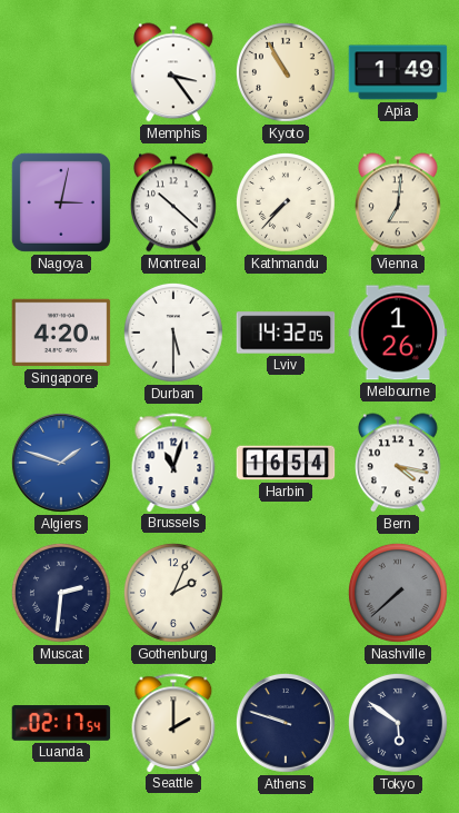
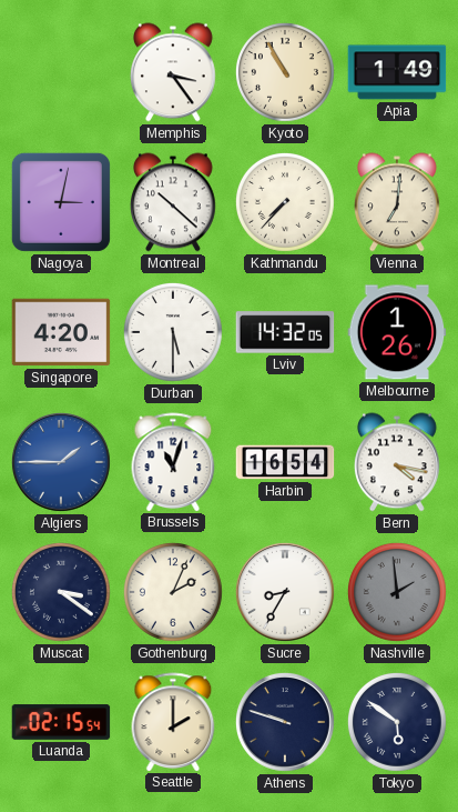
Algiers: 1:48 -> 1:45 (61, 462)
Muscat: 2:31 -> 3:21 (61, 592)
Sucre: none -> 8:35 (285, 592)
Nashville: 7:38 -> 1:59 (397, 592)
Luanda: 02:17 -> 02:15 (61, 722)
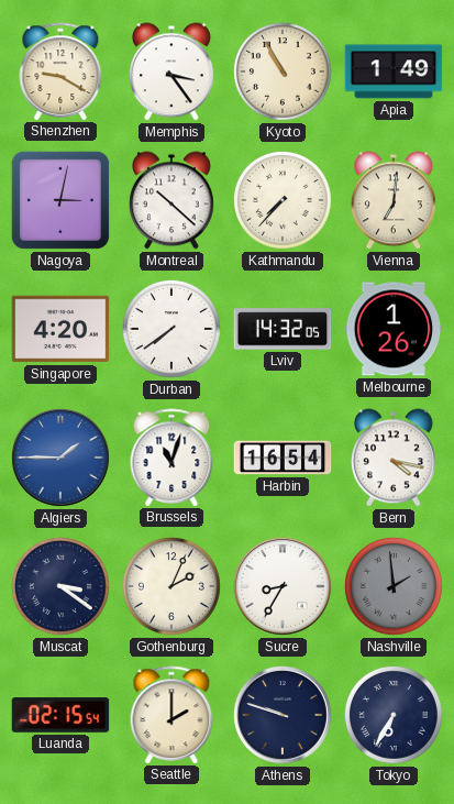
Shenzhen: none -> 9:20 (60, 71)
Durban: 5:30 -> 7:39 (171, 329)
Tokyo: 5:51 -> 6:35 (394, 715)
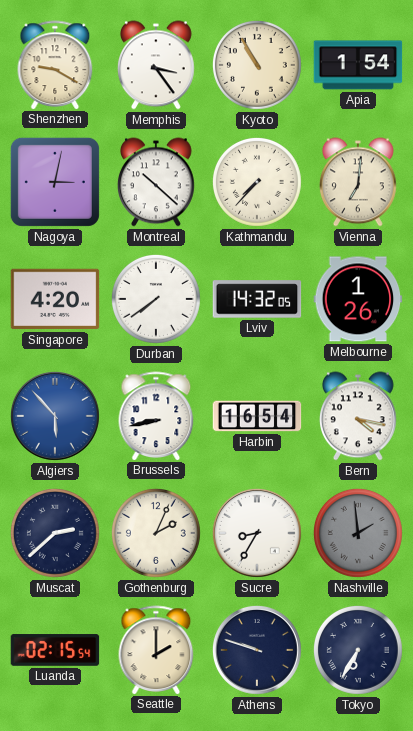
Apia: 1:49 -> 1:54 (358, 65)
Algiers: 1:45 -> 5:53 (55, 416)
Brussels: 11:03 -> 8:43 (156, 416)
Muscat: 3:21 -> 2:38 (55, 533)
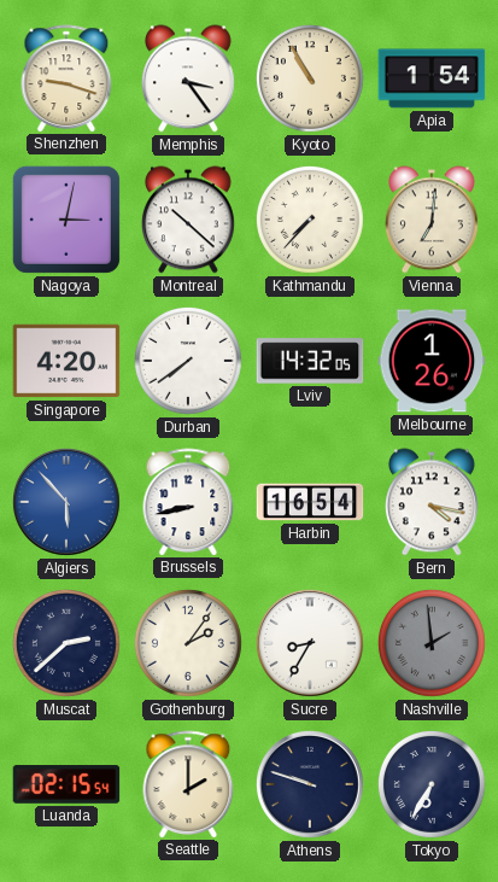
Shenzhen: 9:20 -> 9:18 (66, 78)
Gothenburg: 2:04 -> 2:06 (188, 643)
